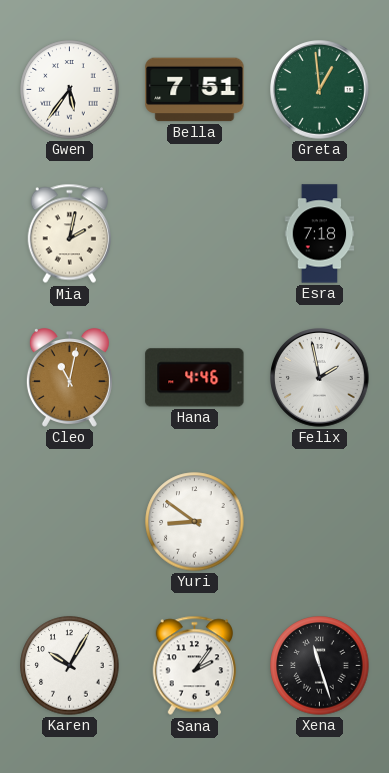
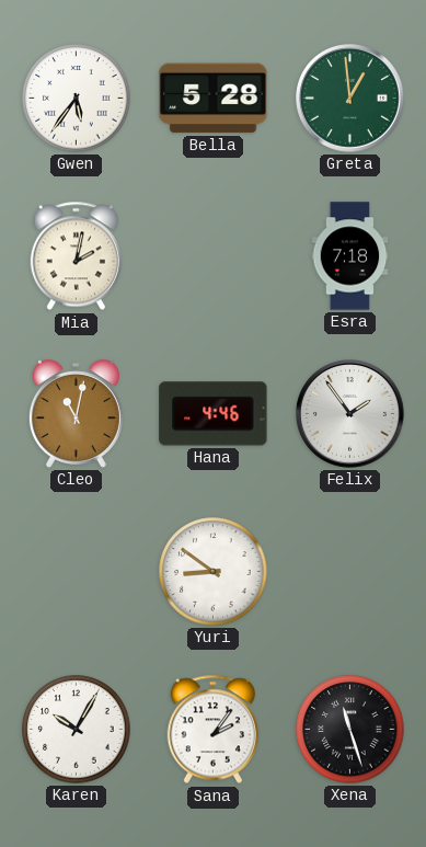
Bella: 7:51 -> 5:28 (214, 99)
Felix: 1:58 -> 1:54 (350, 414)
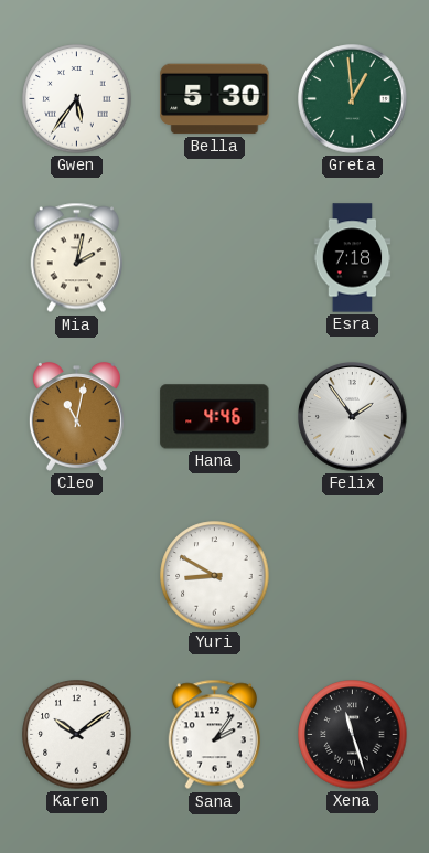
Bella: 5:28 -> 5:30 (215, 99)
Yuri: 8:51 -> 8:50 (215, 576)
Karen: 10:05 -> 10:09 (77, 735)
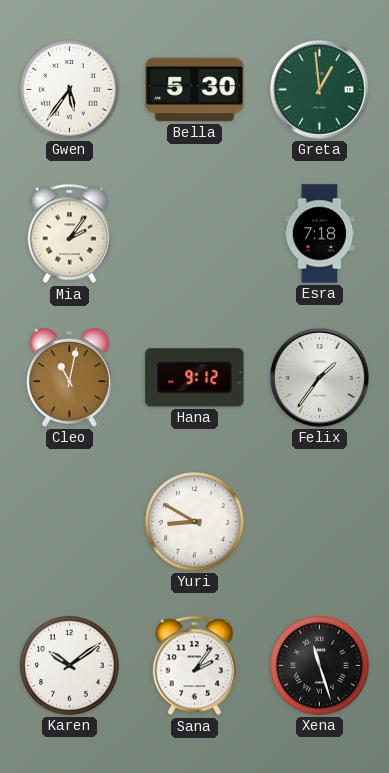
Mia: 2:02 -> 2:06 (69, 234)
Hana: 4:46 -> 9:12 (195, 378)
Felix: 1:54 -> 1:36 (320, 378)
